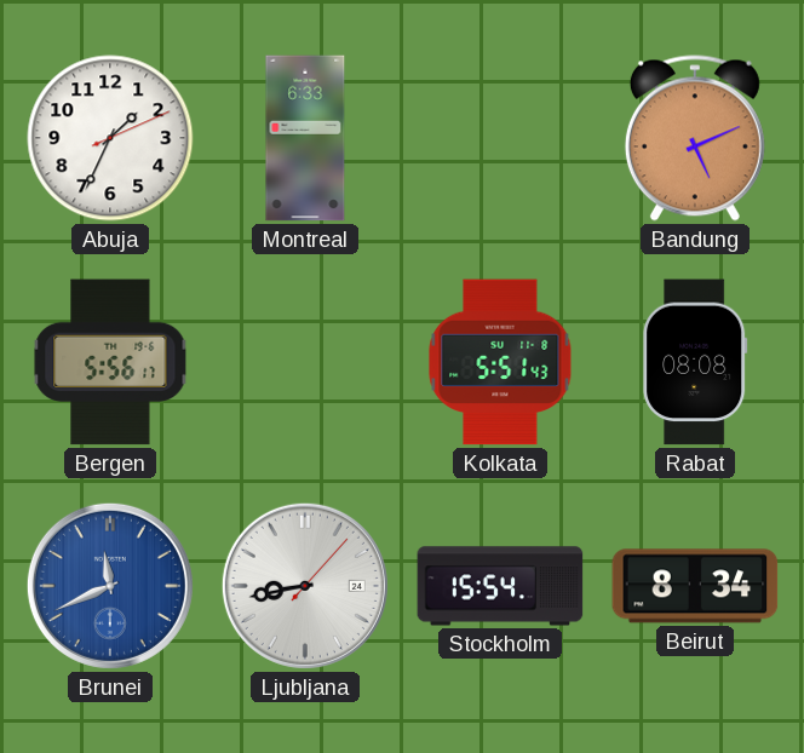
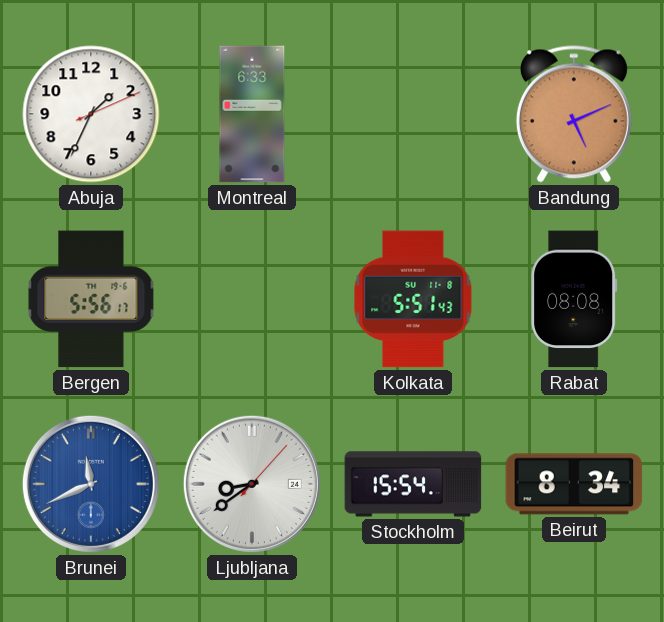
Ljubljana: 8:43 -> 8:39 (252, 484)
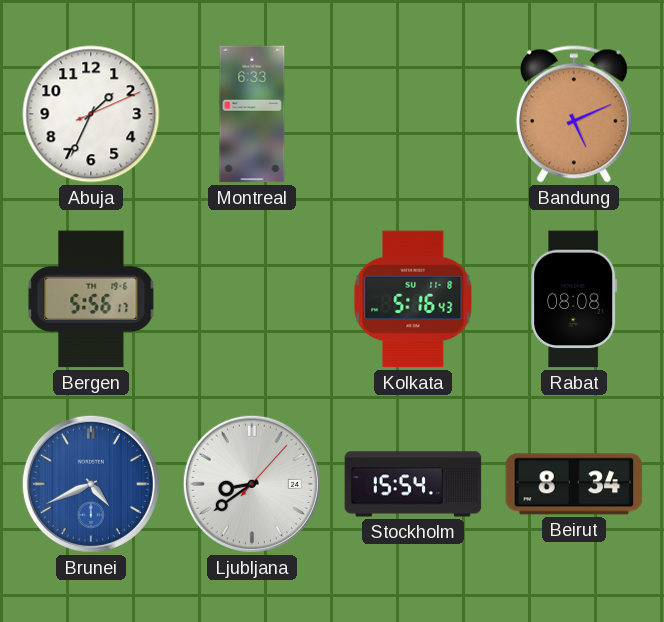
Kolkata: 5:51 -> 5:16 (413, 299)
Brunei: 11:41 -> 4:41 (91, 484)
